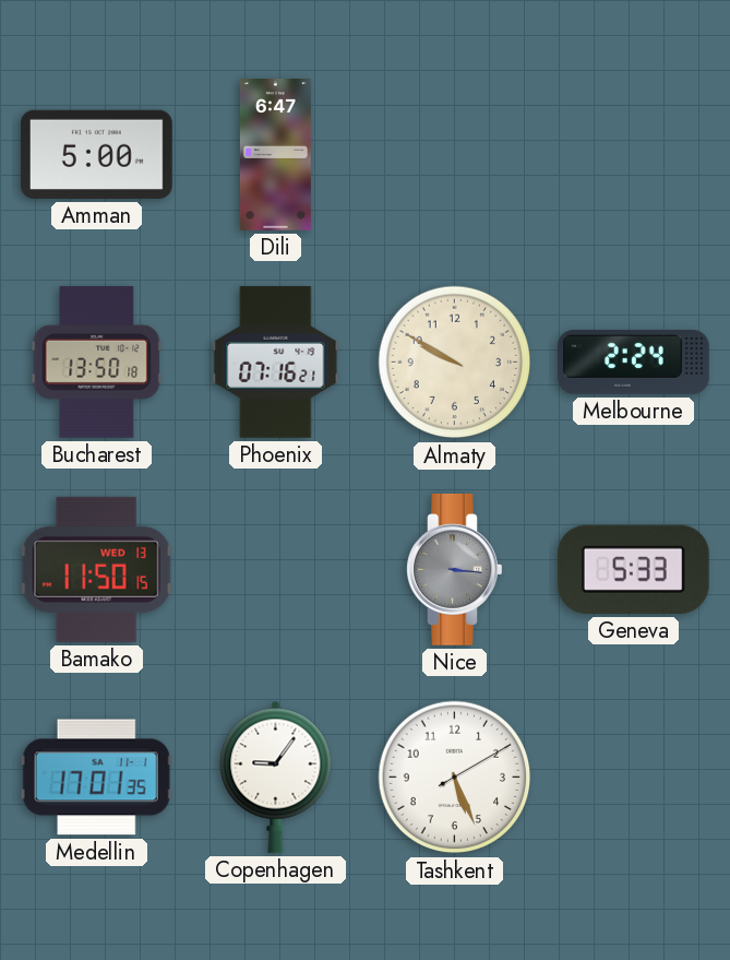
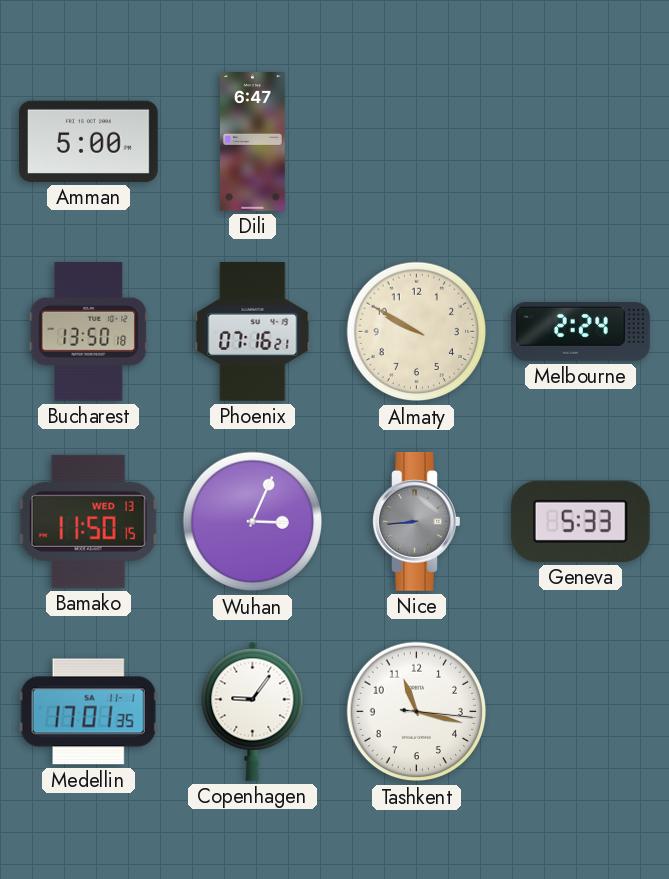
Wuhan: none -> 3:04 (253, 522)
Nice: 3:16 -> 8:44 (417, 522)
Tashkent: 5:26 -> 11:17 (417, 712)
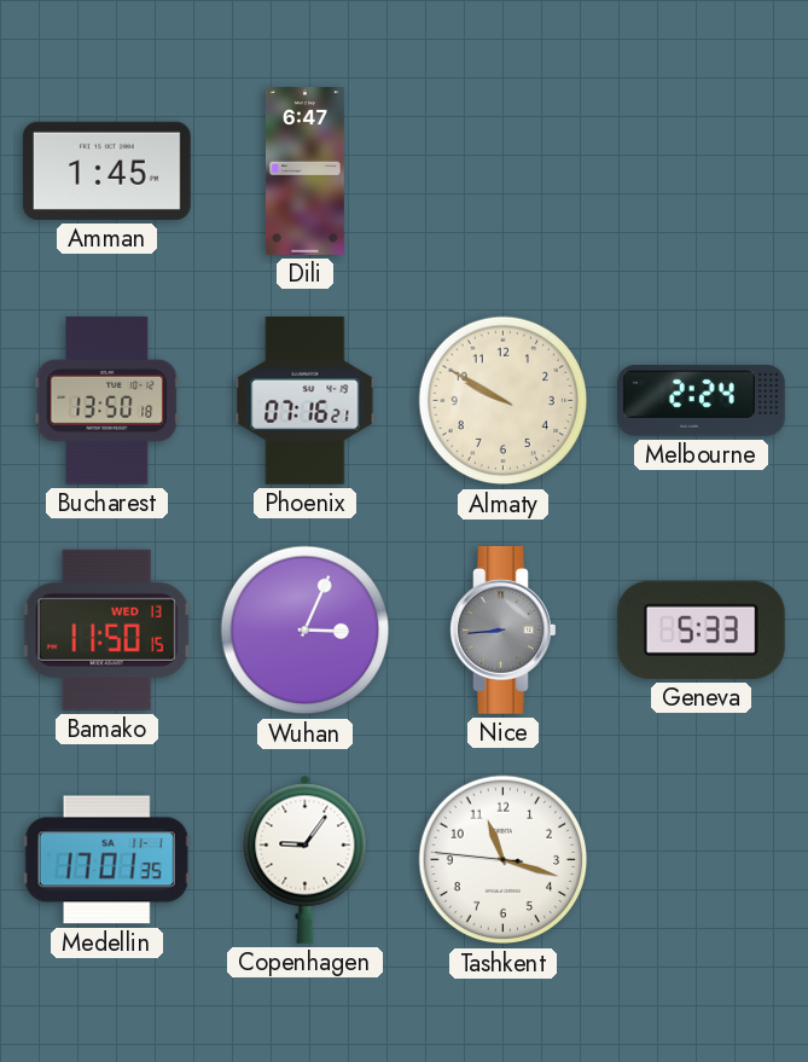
Amman: 5:00 -> 1:45 (106, 170)
Tashkent: 11:17:16 -> 11:17:46 (504, 860)
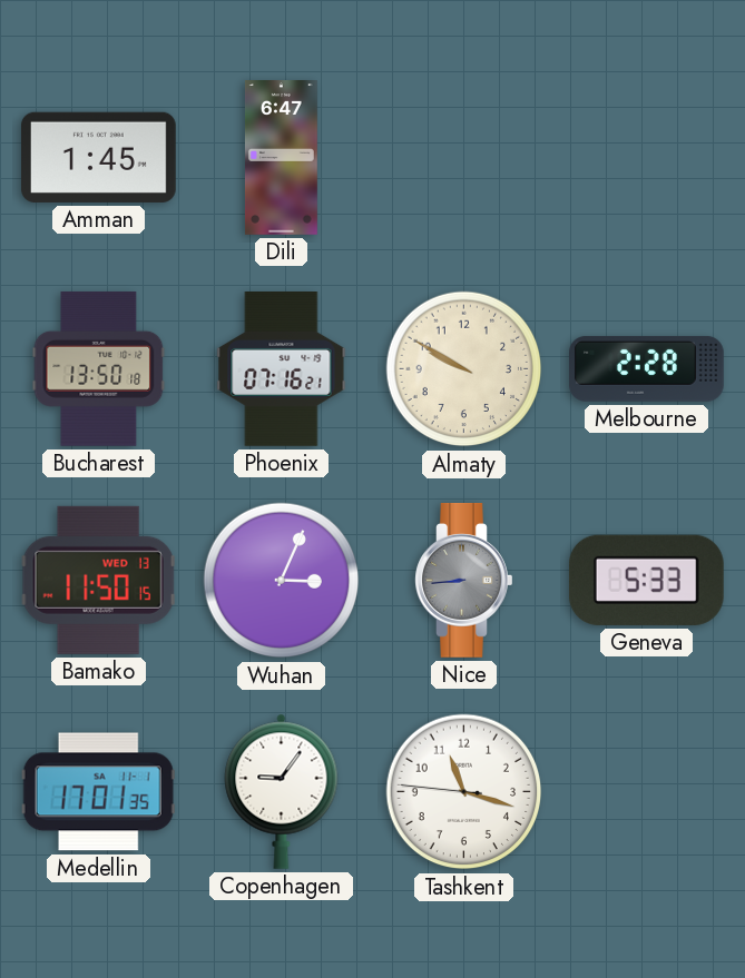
Melbourne: 2:24 -> 2:28 (647, 368)
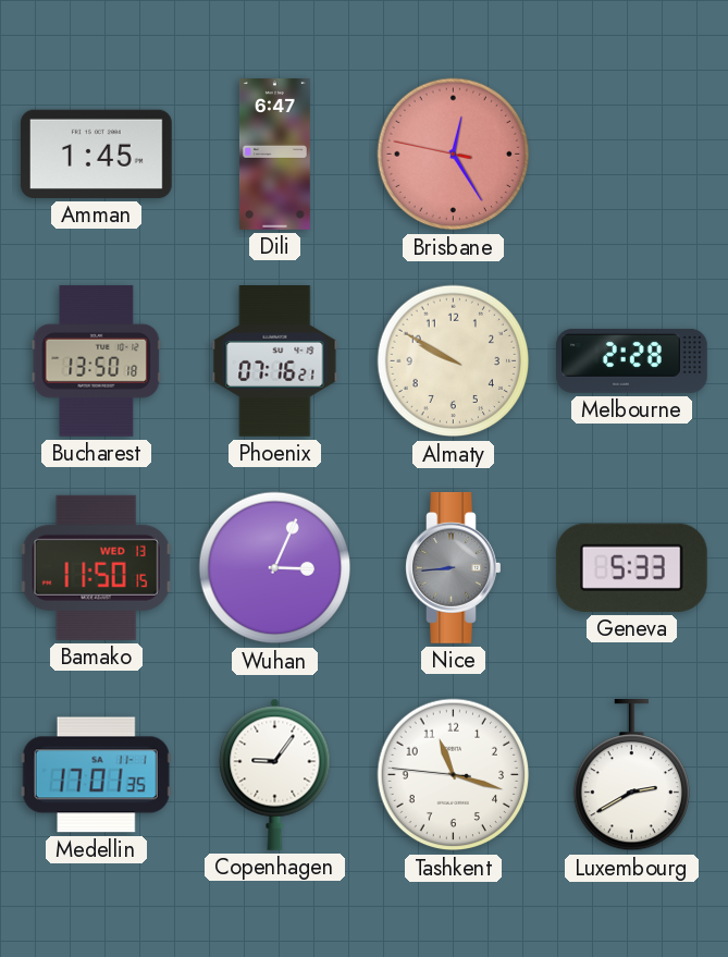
Brisbane: none -> 12:24 (454, 155)
Luxembourg: none -> 2:40 (631, 775)
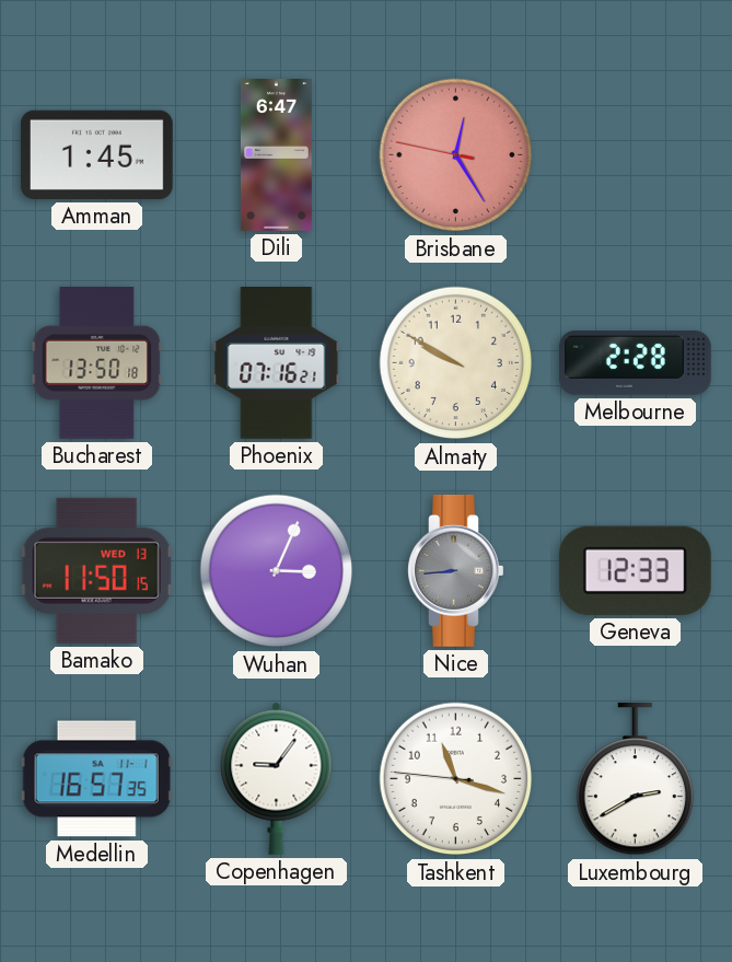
Geneva: 5:33 -> 12:33 (635, 570)
Medellin: 17:01 -> 16:57 (96, 779)
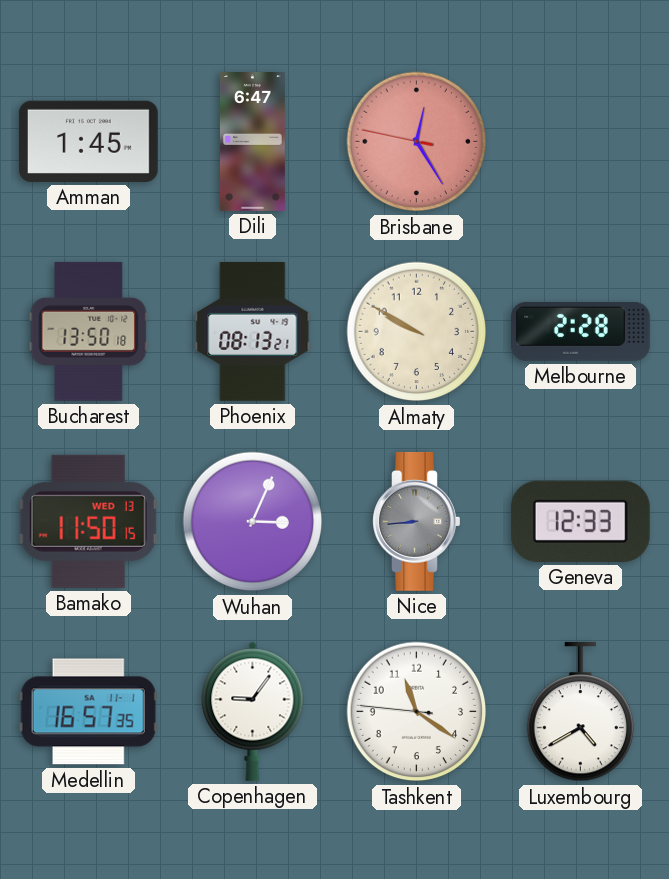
Phoenix: 07:16 -> 08:13 (253, 332)
Tashkent: 11:17 -> 11:20 (417, 712)
Luxembourg: 2:40 -> 4:40 (580, 712)
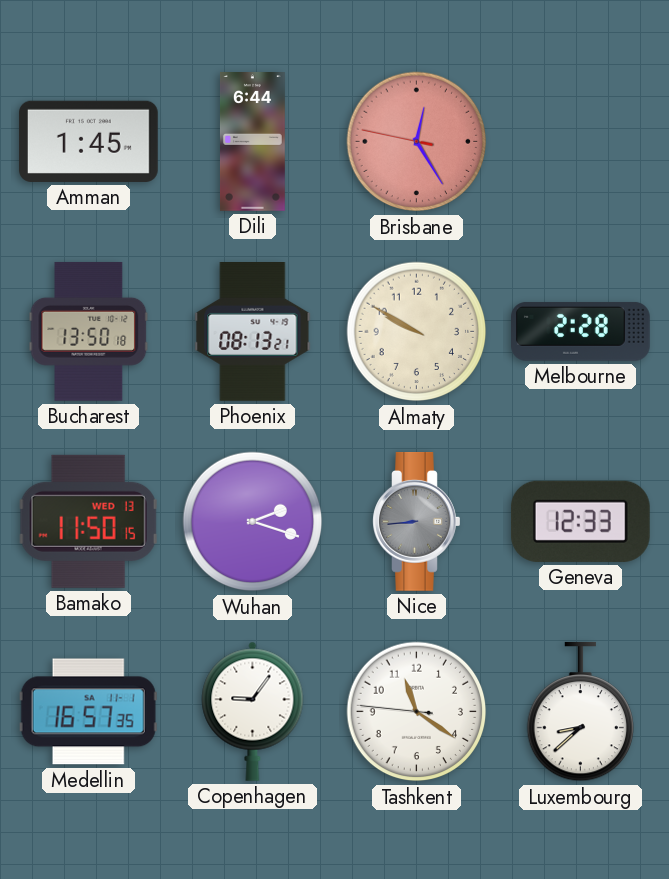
Dili: 6:47 -> 6:44 (252, 142)
Wuhan: 3:04 -> 2:18 (253, 522)
Luxembourg: 4:40 -> 8:38 (580, 712)
